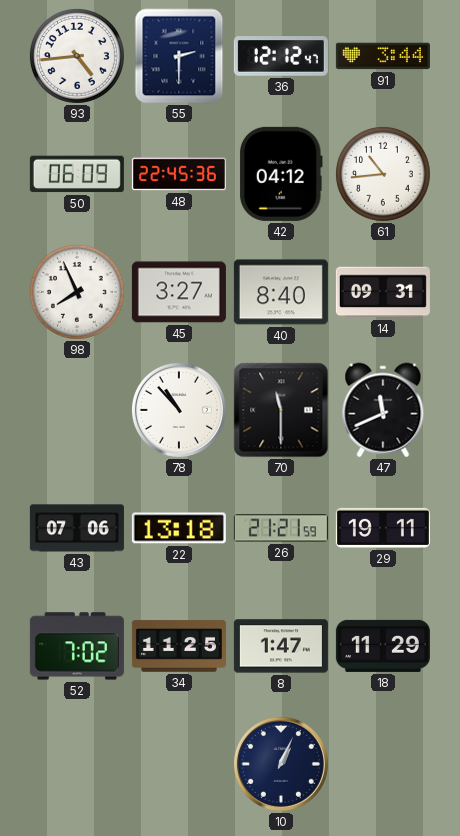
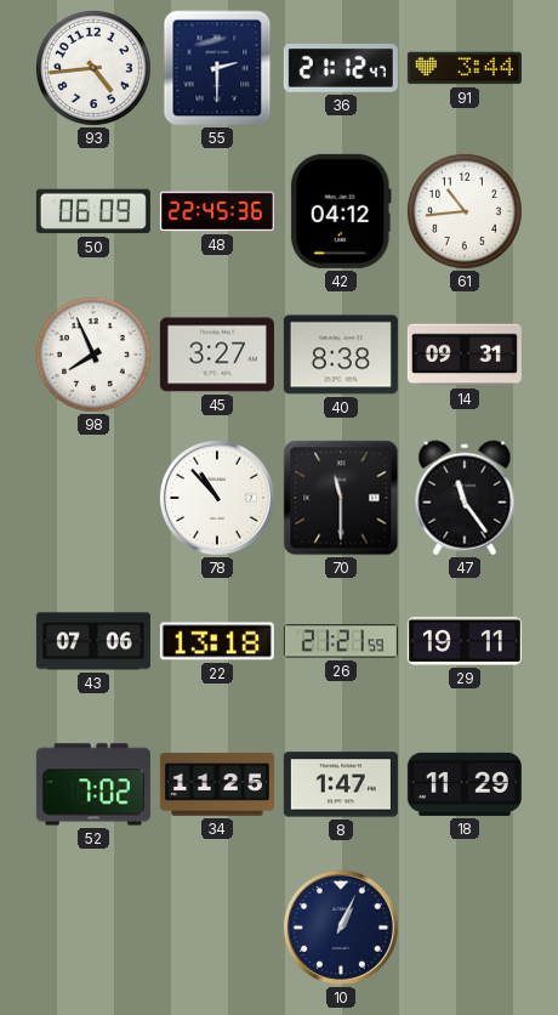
36: 12:12 -> 21:12 (341, 69)
40: 8:40 -> 8:38 (341, 355)
47: 11:41 -> 11:24 (465, 498)
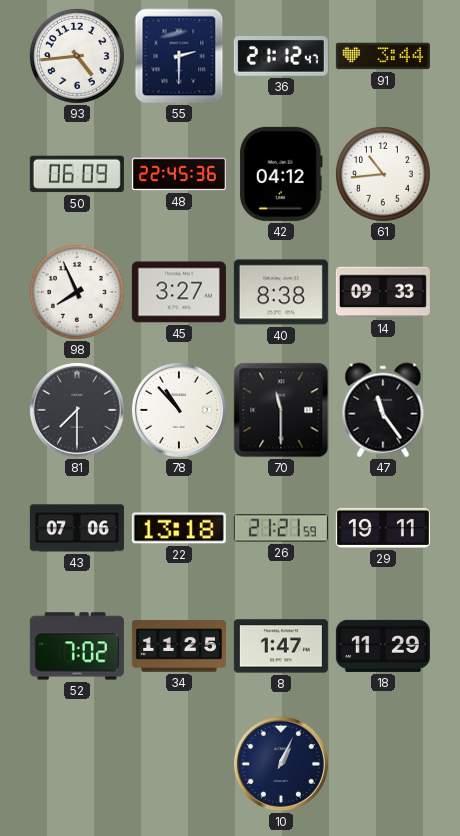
14: 09:31 -> 09:33 (383, 292)
81: none -> 7:30 (77, 410)
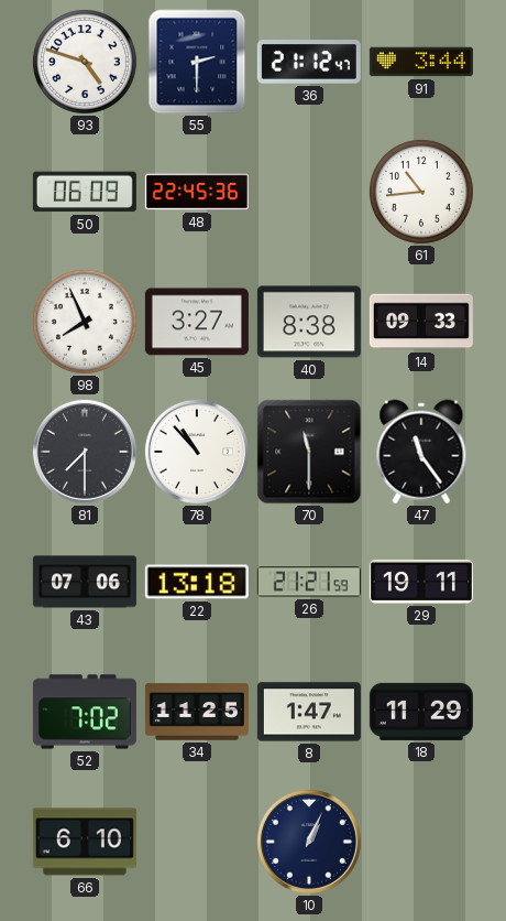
93: 4:44 -> 4:48 (85, 62)
42: 04:12 -> none (281, 174)
66: none -> 6:10 (85, 842)
